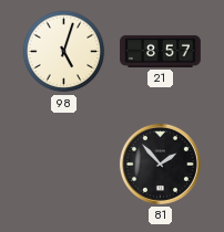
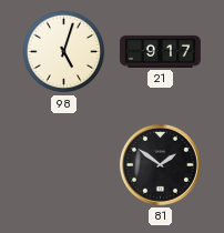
21: 8:57 -> 9:17 (161, 51)
81: 1:53 -> 1:51 (160, 164)
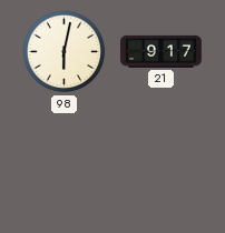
98: 5:03 -> 6:02 (65, 52)
81: 1:51 -> none (160, 164)
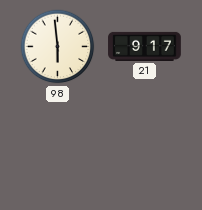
98: 6:02 -> 5:59 (58, 47)
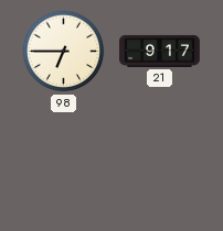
98: 5:59 -> 6:45 (64, 52)
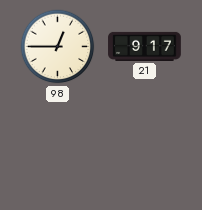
98: 6:45 -> 12:45 (58, 47)
